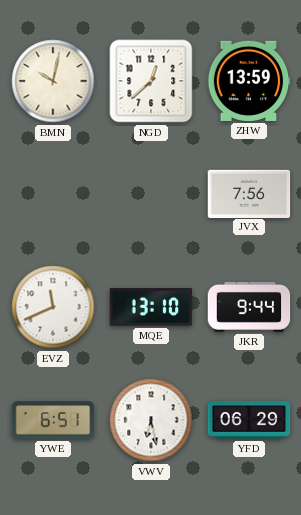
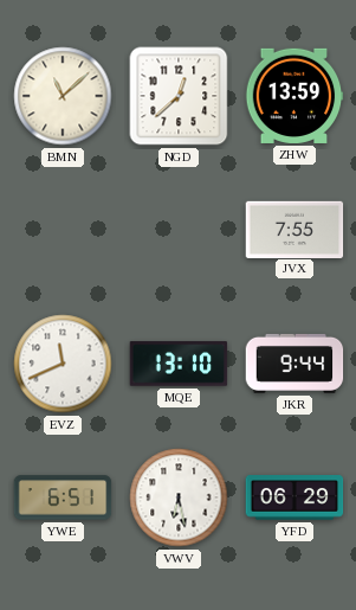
BMN: 10:02 -> 11:08 (63, 96)
JVX: 7:56 -> 7:55 (294, 229)
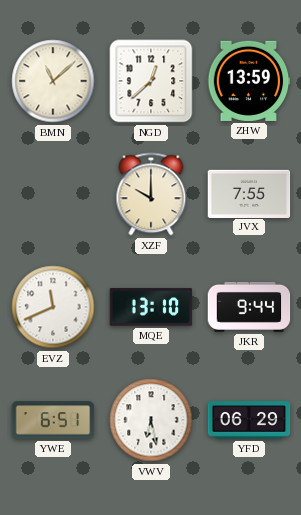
XZF: none -> 10:00 (151, 194)
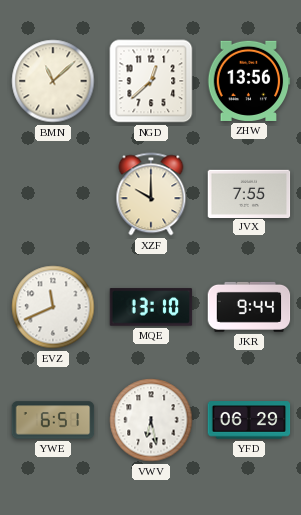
ZHW: 13:59 -> 13:56 (249, 81)
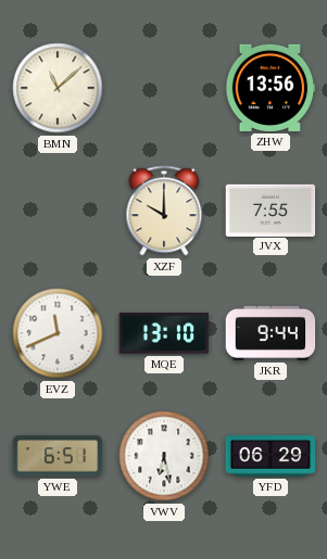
NGD: 12:38 -> none (151, 81)
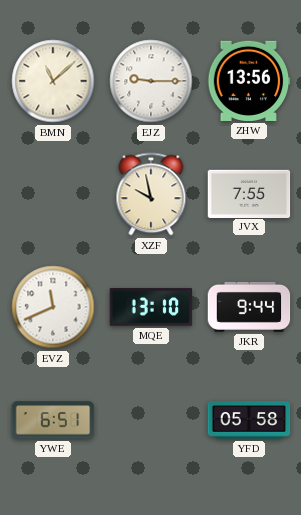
EJZ: none -> 9:15 (151, 81)
XZF: 10:00 -> 9:58 (151, 194)
VWV: 6:28 -> none (164, 456)
YFD: 06:29 -> 05:58 (249, 420)
